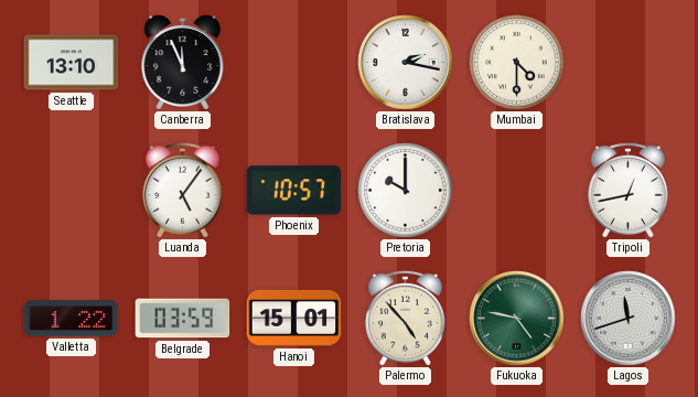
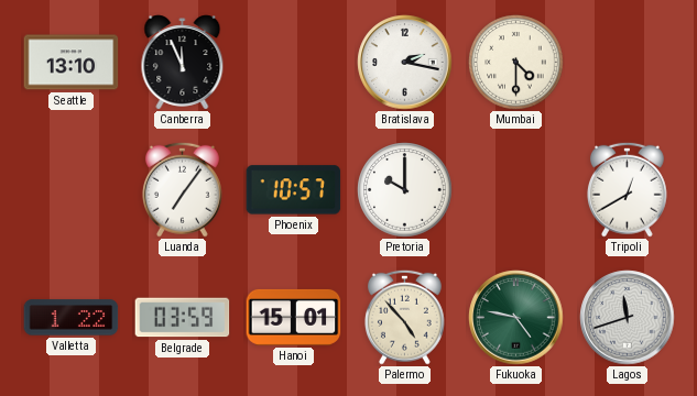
Luanda: 5:06 -> 7:06 (182, 189)
Tripoli: 12:43 -> 12:40 (627, 189)
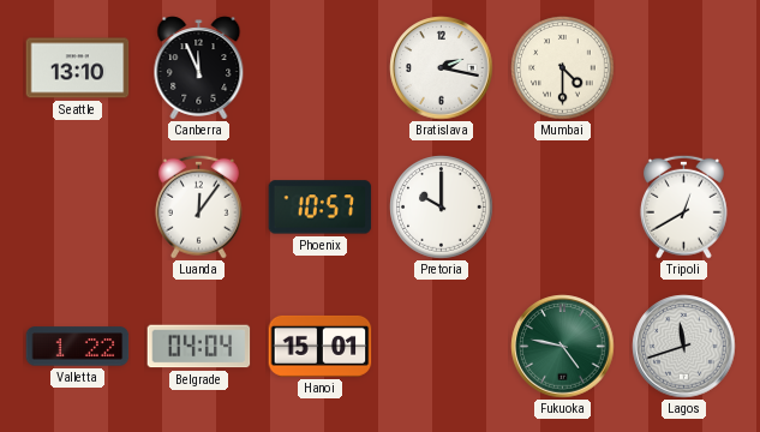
Luanda: 7:06 -> 12:06 (198, 206)
Belgrade: 03:59 -> 04:04 (199, 347)
Palermo: 4:53 -> none (404, 317)
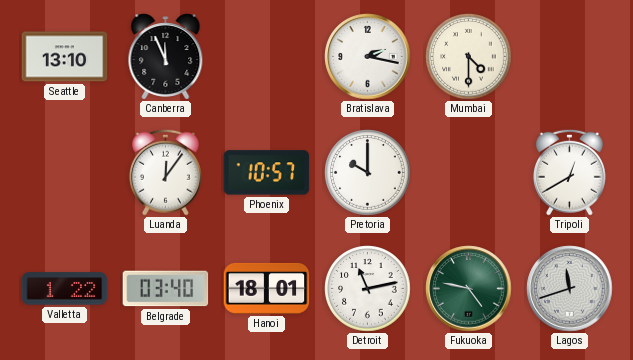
Belgrade: 04:04 -> 03:40 (166, 289)
Hanoi: 15:01 -> 18:01 (267, 288)
Detroit: none -> 11:13 (368, 289)
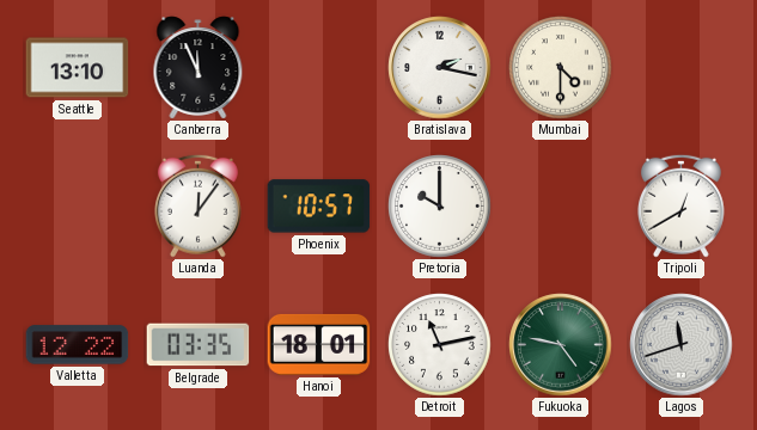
Valletta: 1:22 -> 12:22 (78, 345)
Belgrade: 03:40 -> 03:35 (199, 345)
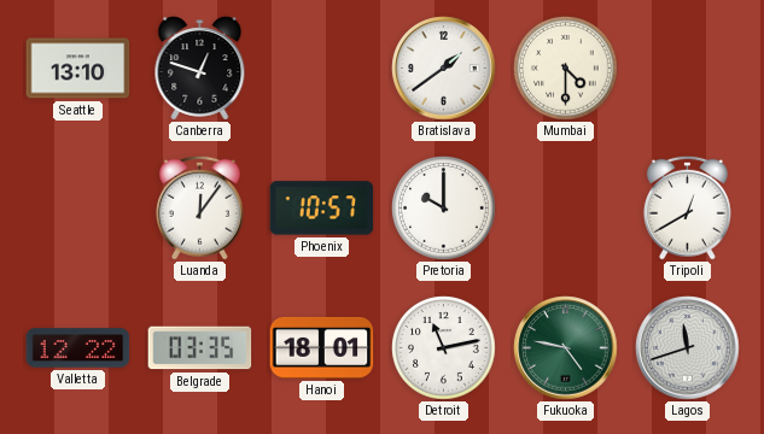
Canberra: 11:56 -> 12:48 (200, 69)
Bratislava: 2:17 -> 1:39 (444, 69)
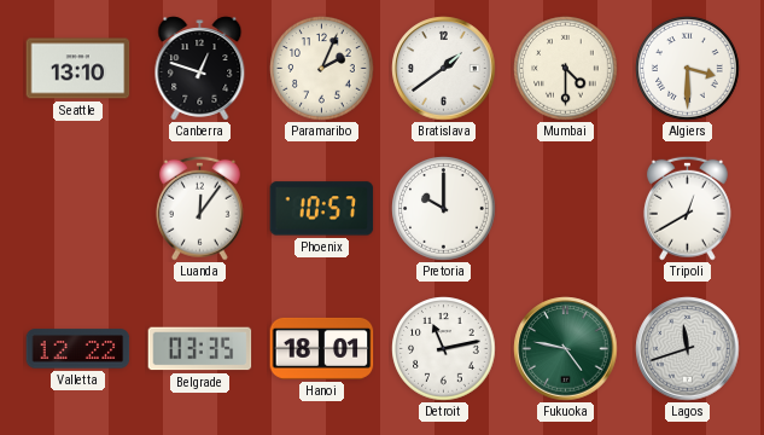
Paramaribo: none -> 2:04 (322, 69)
Algiers: none -> 3:30 (688, 69)
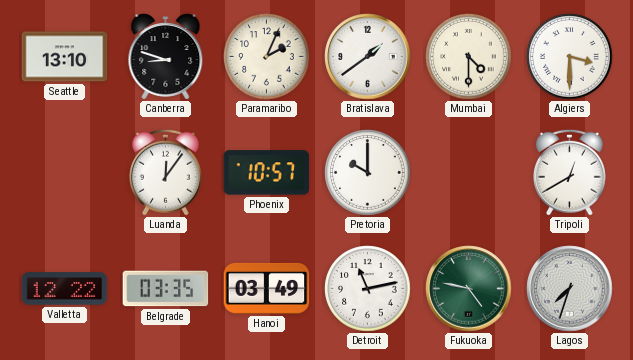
Canberra: 12:48 -> 8:48 (166, 57)
Hanoi: 18:01 -> 03:49 (267, 288)
Lagos: 11:42 -> 7:33 (570, 289)
